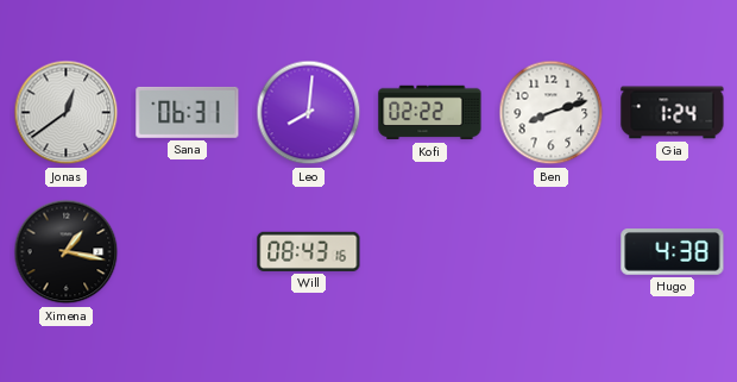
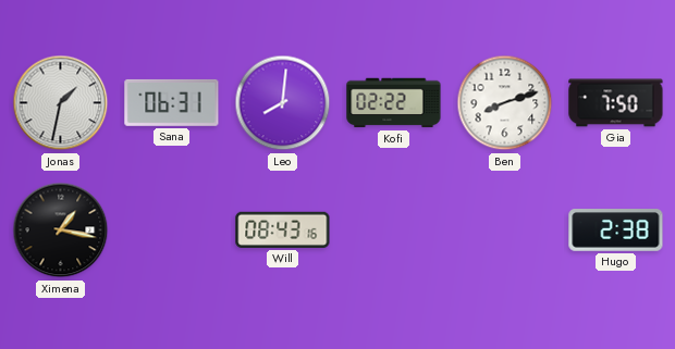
Jonas: 12:39 -> 1:32 (61, 103)
Gia: 1:24 -> 7:50 (616, 103)
Hugo: 4:38 -> 2:38 (616, 230)
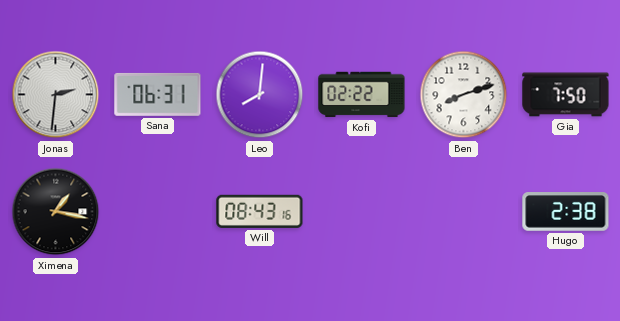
Jonas: 1:32 -> 2:31 (56, 95)
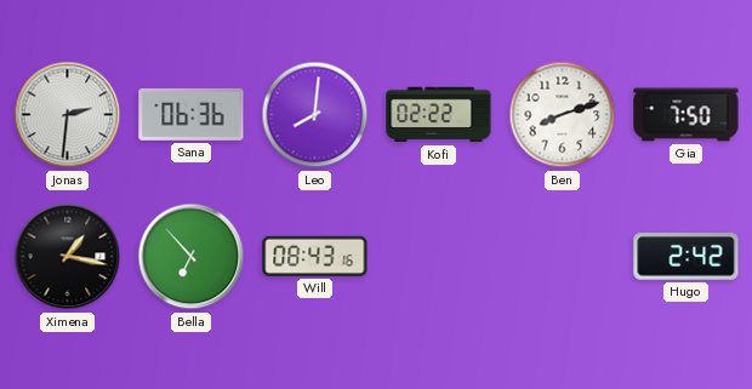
Sana: 06:31 -> 06:36 (192, 114)
Bella: none -> 6:53 (192, 257)
Hugo: 2:38 -> 2:42 (687, 257)
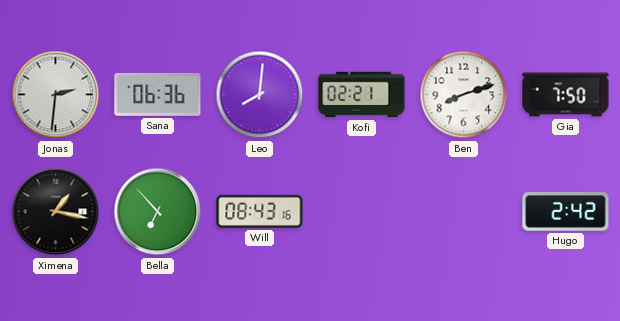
Kofi: 02:22 -> 02:21 (362, 95)
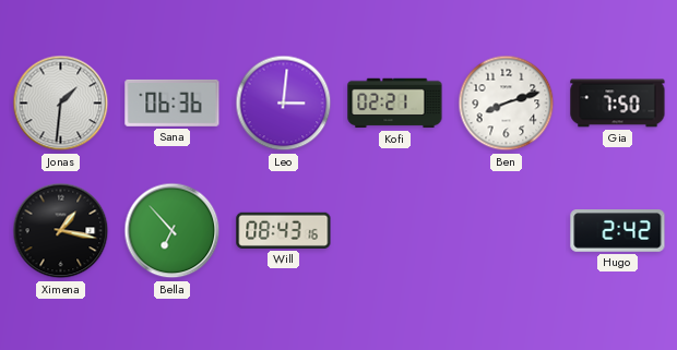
Jonas: 2:31 -> 1:31 (61, 104)
Leo: 8:01 -> 3:01 (284, 104)
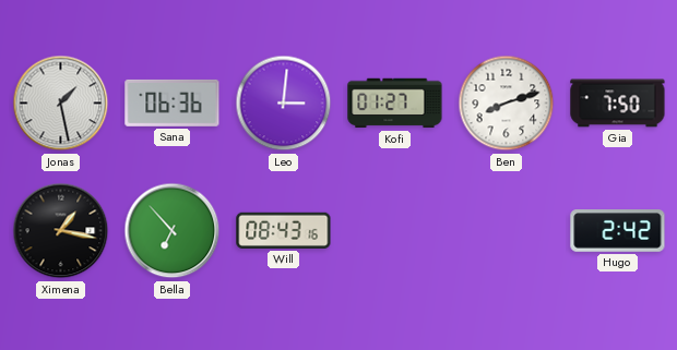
Jonas: 1:31 -> 1:28 (61, 104)
Kofi: 02:21 -> 01:27 (395, 104)
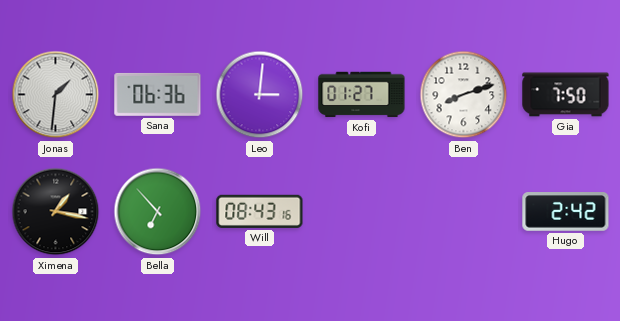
Jonas: 1:28 -> 1:31 (56, 95)
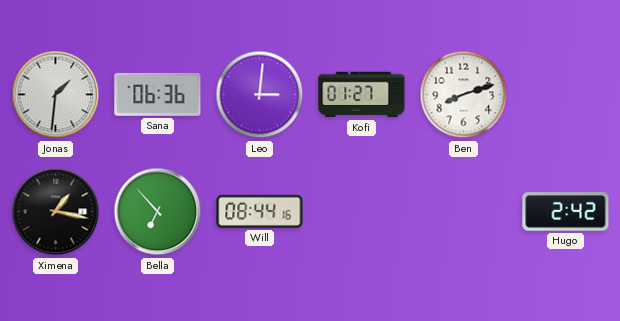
Gia: 7:50 -> none (566, 95)
Will: 08:43 -> 08:44 (260, 211)
